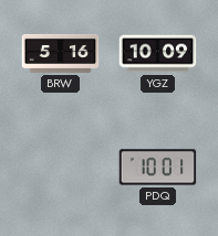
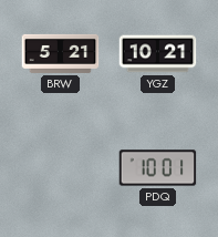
BRW: 5:16 -> 5:21 (61, 53)
YGZ: 10:09 -> 10:21 (158, 54)
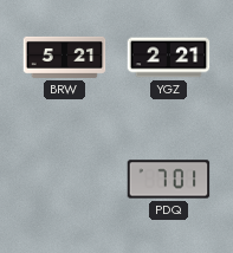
YGZ: 10:21 -> 2:21 (169, 58)
PDQ: 10:01 -> 7:01 (169, 180)
